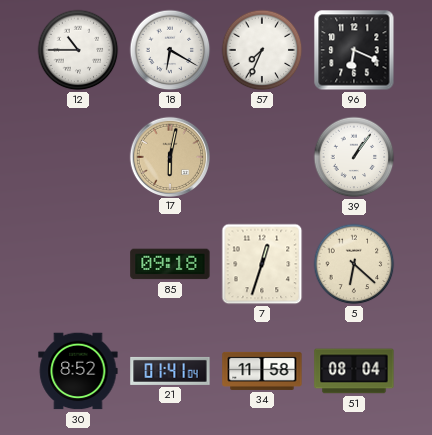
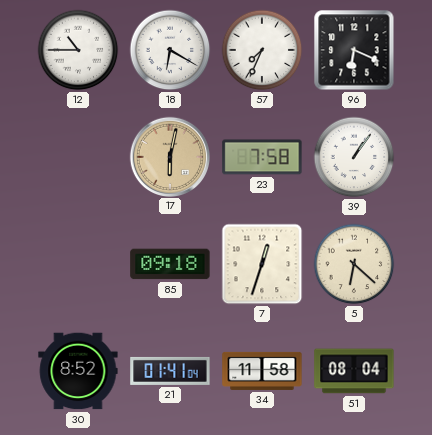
23: none -> 7:58 (262, 157)
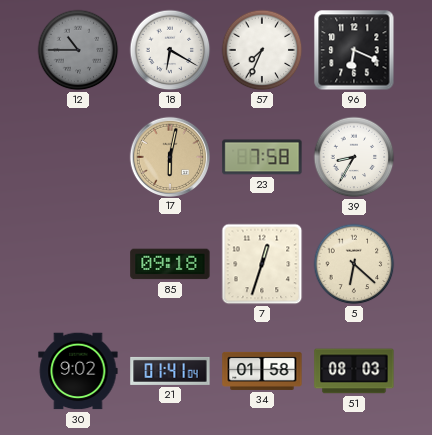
12 dial: white -> grey (78, 50)
39: 1:06 -> 8:35 (354, 157)
30: 8:52 -> 9:02 (78, 371)
34: 11:58 -> 01:58 (262, 371)
51: 08:04 -> 08:03 (354, 371)
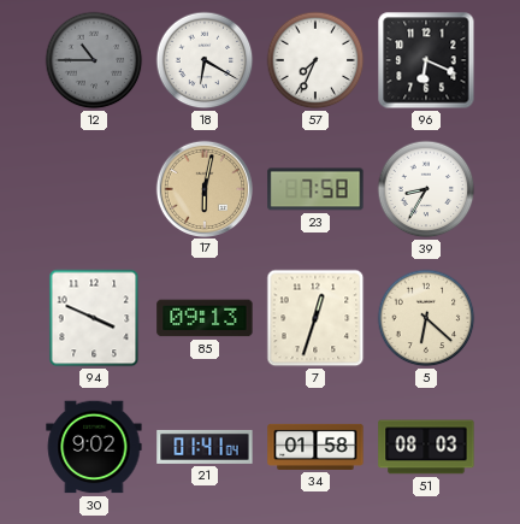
94: none -> 3:49 (94, 318)
85: 09:18 -> 09:13 (205, 318)
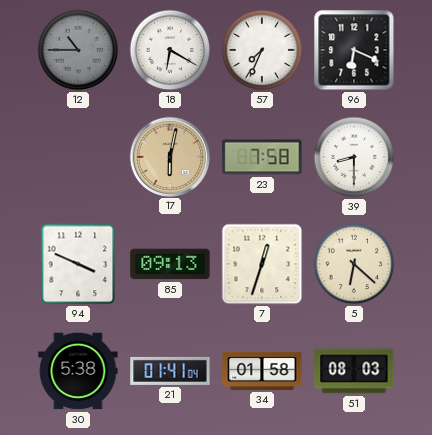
39: 8:35 -> 8:30 (354, 157)
30: 9:02 -> 5:38 (78, 371)
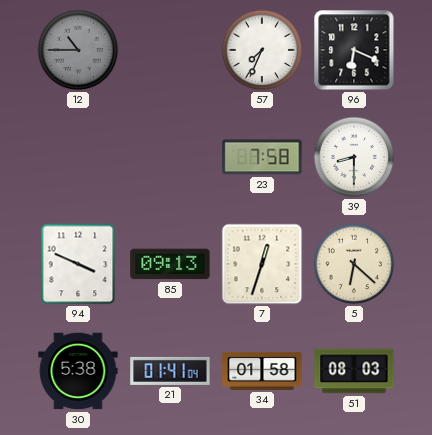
18: 6:20 -> none (170, 50)
17: 6:02 -> none (169, 156)
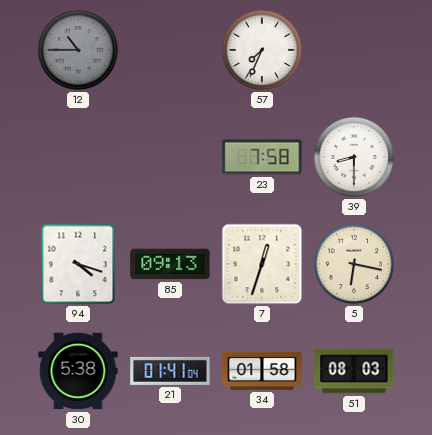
96: 6:19 -> none (354, 50)
94: 3:49 -> 4:18 (78, 264)
5: 6:22 -> 6:17 (354, 264)
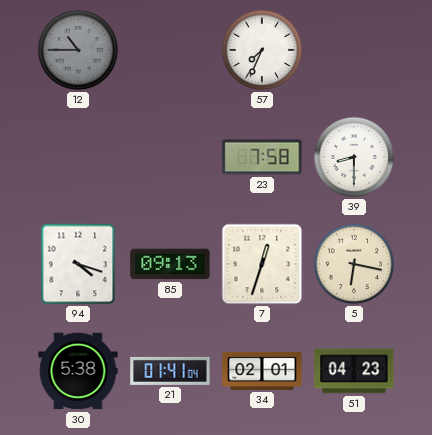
34: 01:58 -> 02:01 (262, 371)
51: 08:03 -> 04:23 (354, 371)
